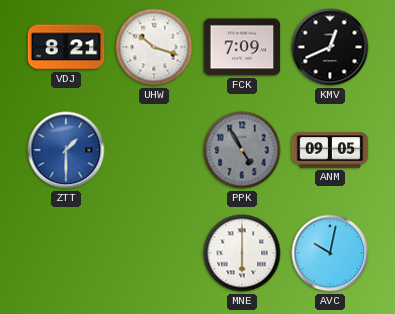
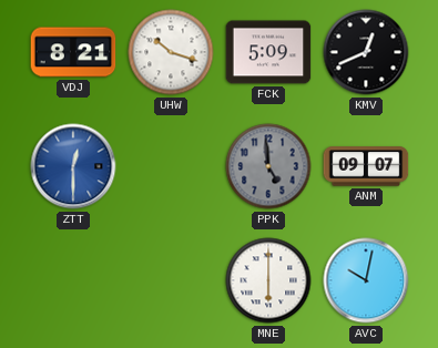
FCK: 7:09 -> 5:09 (268, 52)
ZTT: 1:30 -> 12:30 (73, 166)
PPK: 4:55 -> 4:59 (268, 166)
ANM: 09:05 -> 09:07 (366, 166)
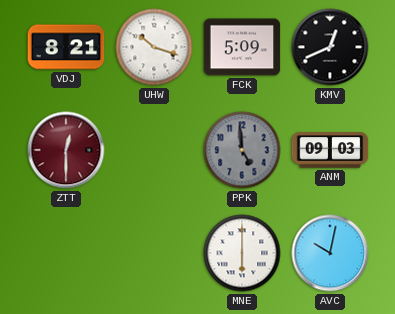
ZTT dial: blue -> burgundy (66, 150)
ANM: 09:07 -> 09:03 (330, 150)
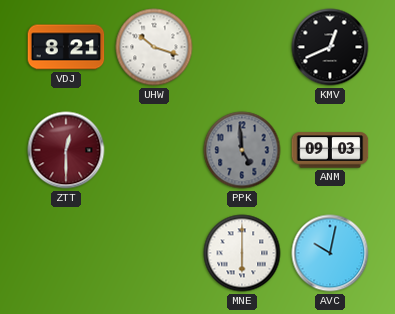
FCK: 5:09 -> none (242, 47)
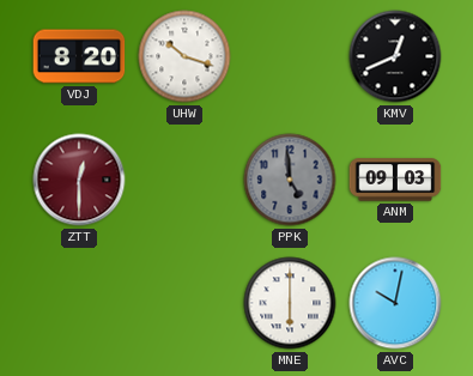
VDJ: 8:21 -> 8:20 (79, 56)
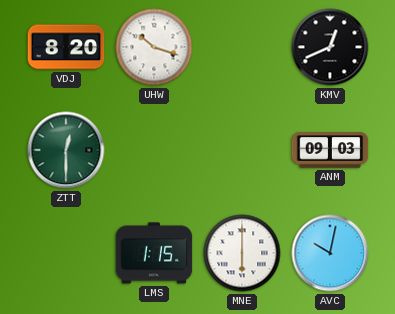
ZTT dial: burgundy -> green (66, 150)
PPK: 4:59 -> none (290, 180)
LMS: none -> 1:15 (154, 253)
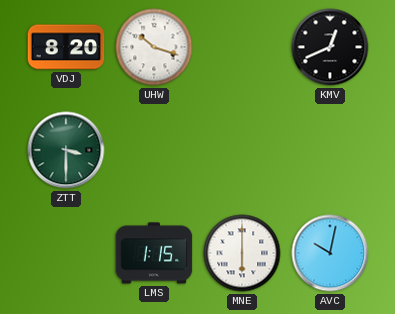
ZTT: 12:30 -> 3:30 (66, 150)
ANM: 09:03 -> none (330, 150)
